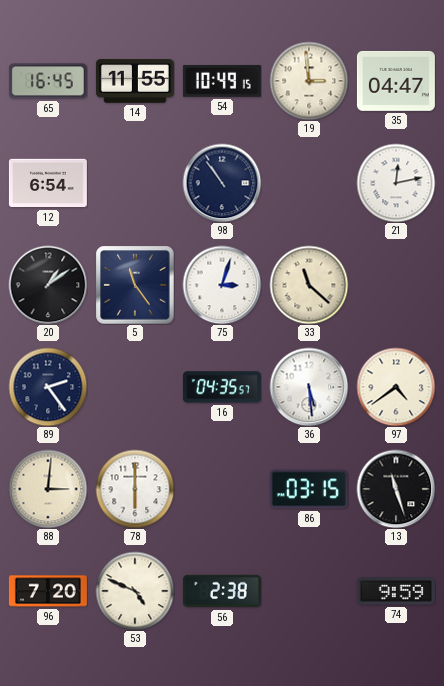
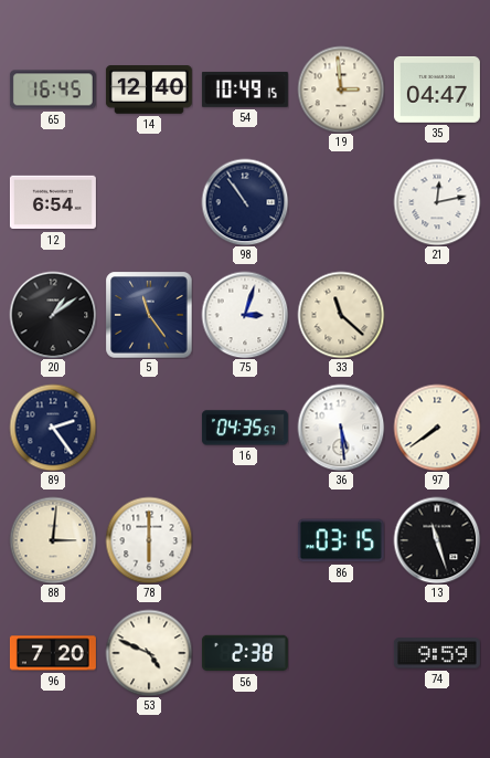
14: 11:55 -> 12:40 (149, 90)
97: 4:39 -> 7:39 (437, 428)
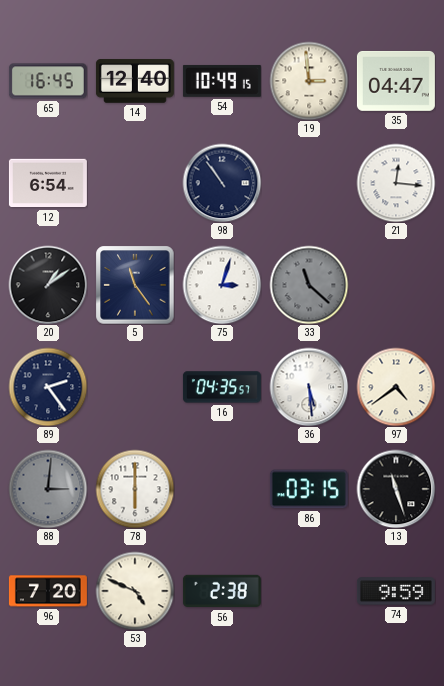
21: 12:13 -> 12:16 (396, 183)
33 dial: cream -> grey (309, 285)
97: 7:39 -> 4:39 (396, 387)
88 dial: cream -> grey (48, 489)
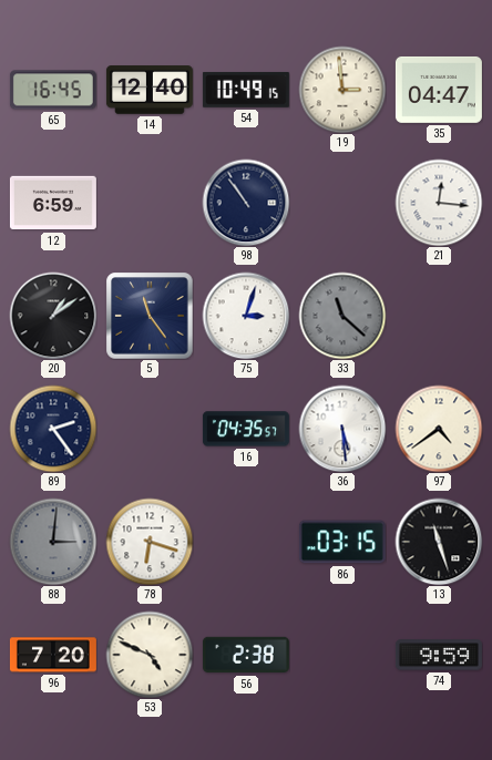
12: 6:54 -> 6:59 (53, 203)
78: 6:00 -> 6:18 (150, 542)
